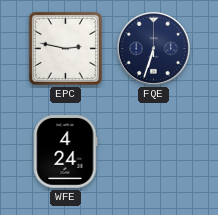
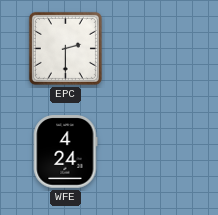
EPC: 2:47 -> 2:30 (65, 48)
FQE: 6:33 -> none (153, 48)
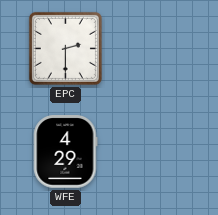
WFE: 4:24 -> 4:29 (66, 152)
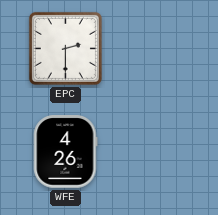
WFE: 4:29 -> 4:26 (66, 152)
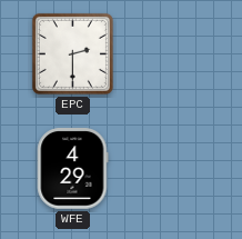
WFE: 4:26 -> 4:29 (73, 169)
